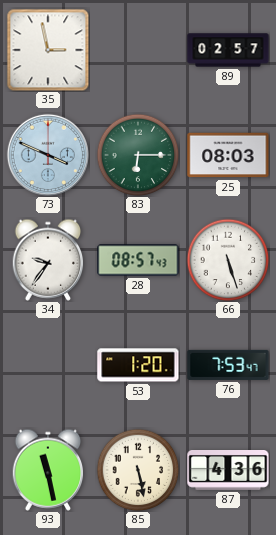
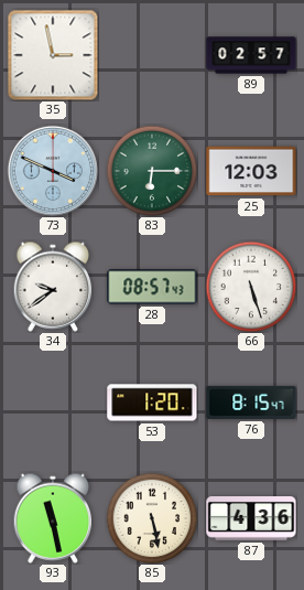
25: 08:03 -> 12:03 (251, 171)
34: 9:36 -> 9:39 (53, 287)
76: 7:53 -> 8:15 (251, 403)
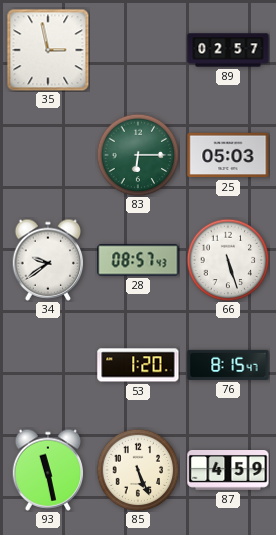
73: 3:49 -> none (52, 170)
25: 12:03 -> 05:03 (228, 155)
85: 5:28 -> 5:26 (138, 470)
87: 4:36 -> 4:59 (228, 471)
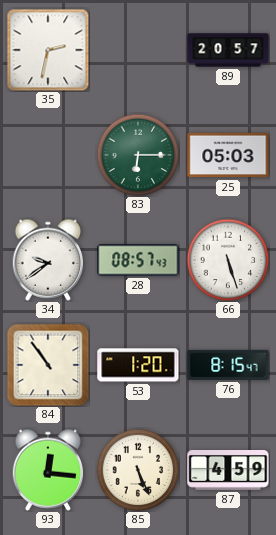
35: 2:58 -> 2:32 (48, 50)
89: 02:57 -> 20:57 (228, 50)
84: none -> 10:54 (48, 365)
93: 11:28 -> 12:16 (48, 470)
